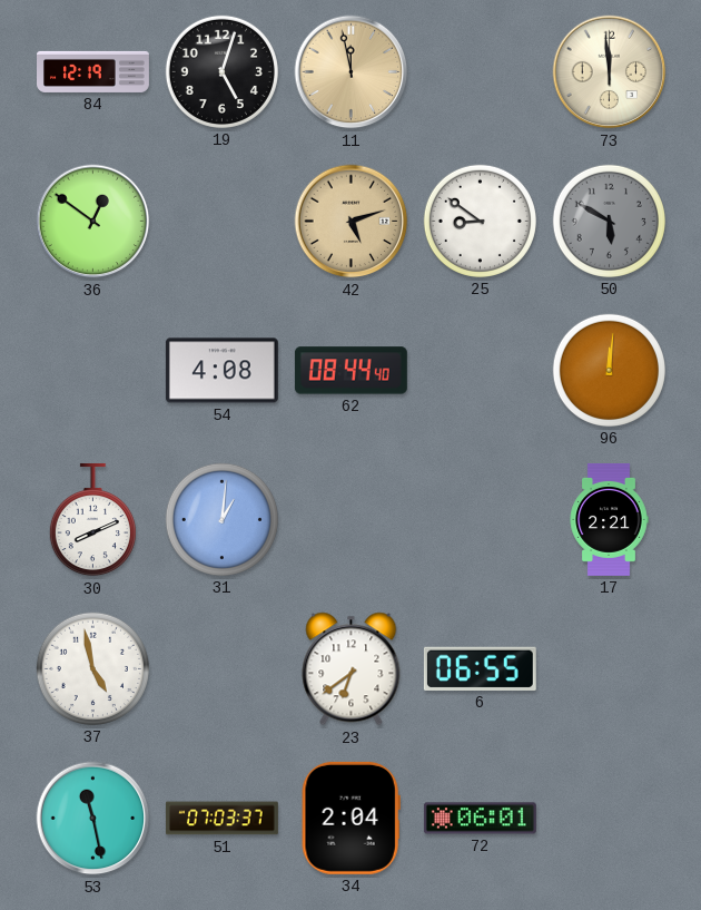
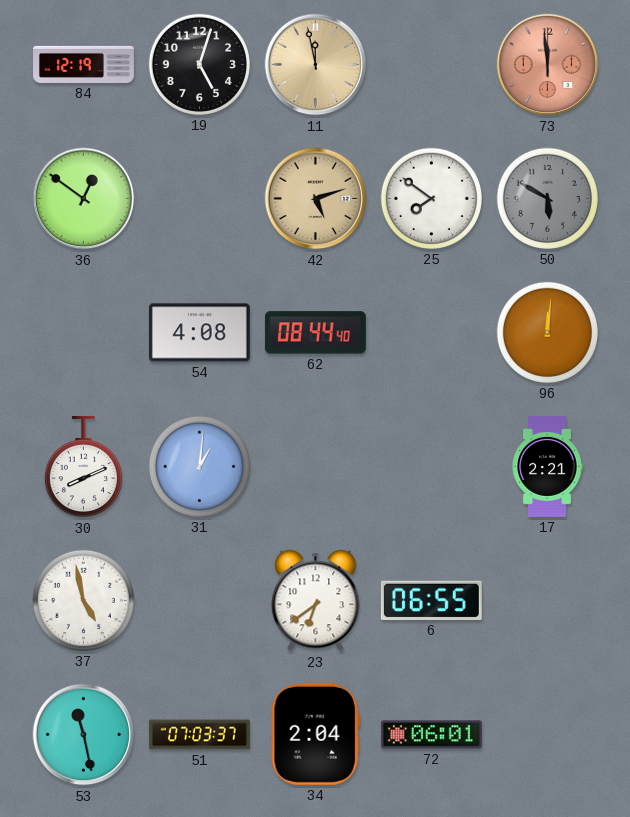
73 dial: cream -> salmon (548, 65)
25: 8:51 -> 7:51 (431, 198)
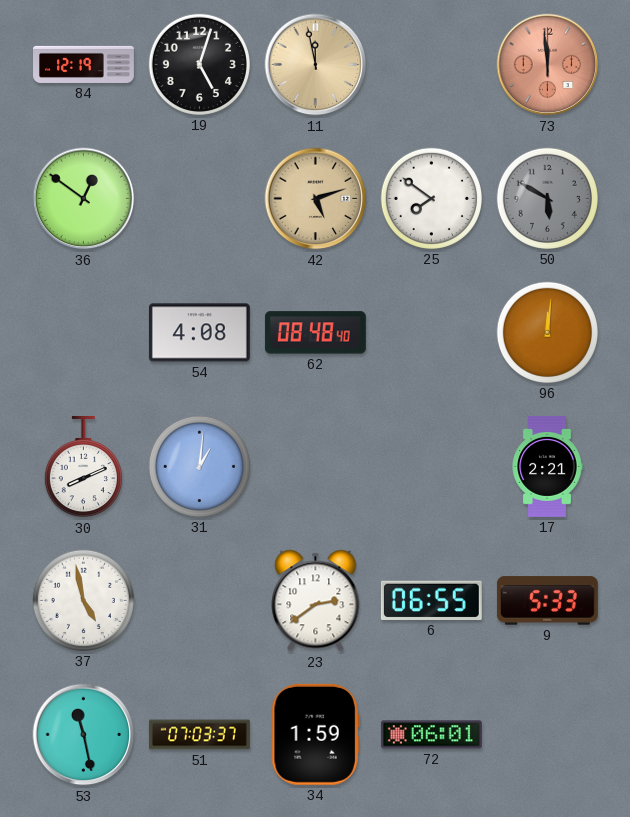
62: 08:44 -> 08:48 (315, 333)
23: 6:39 -> 2:39 (316, 601)
9: none -> 5:33 (547, 601)
34: 2:04 -> 1:59 (315, 734)
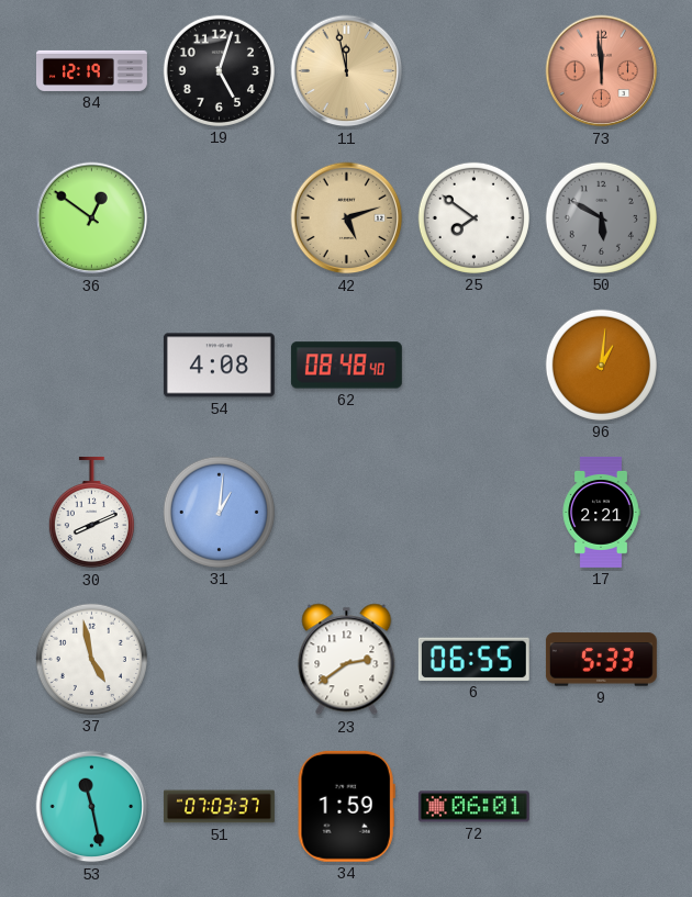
96: 12:01 -> 1:01 (601, 365)
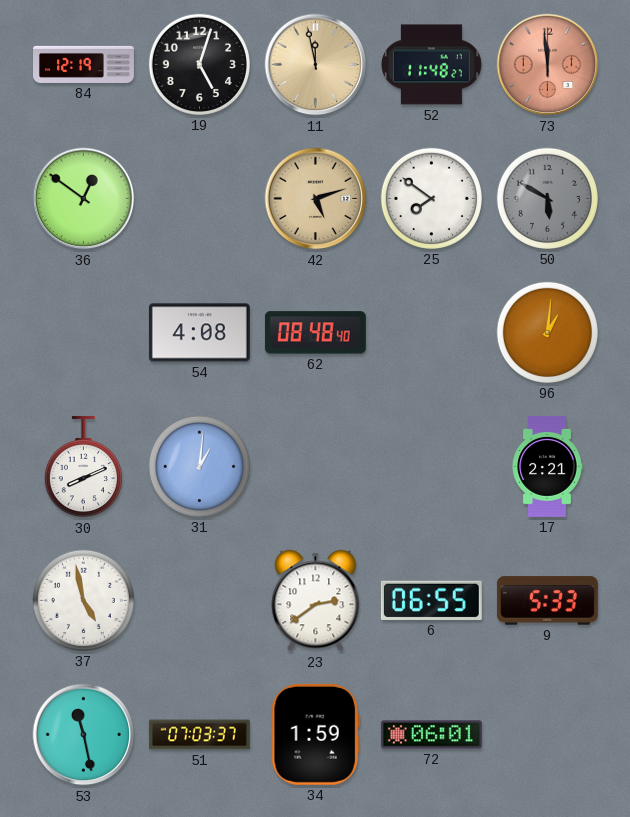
52: none -> 11:48 (431, 65)
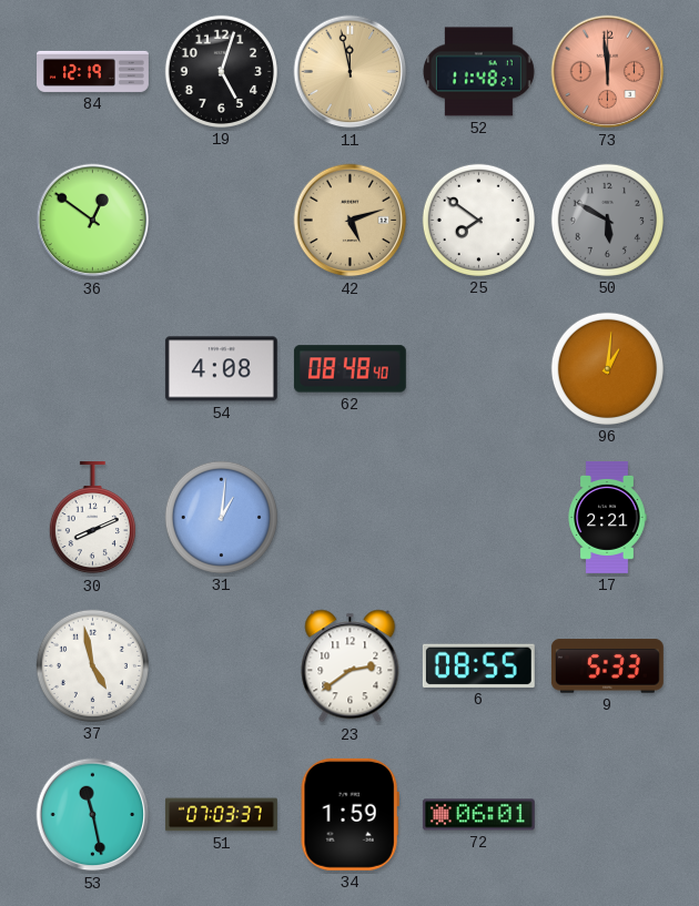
6: 06:55 -> 08:55 (478, 665)
